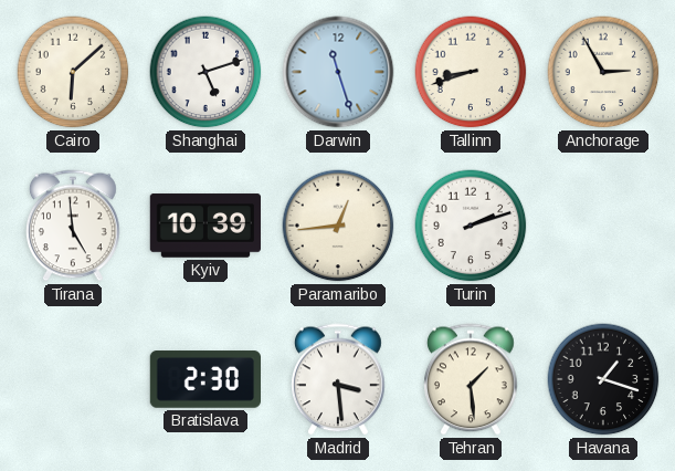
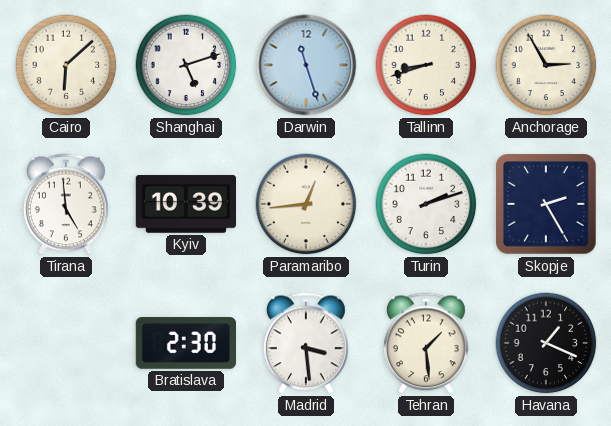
Skopje: none -> 2:25 (546, 204)
Havana: 1:18 -> 1:19 (546, 343)
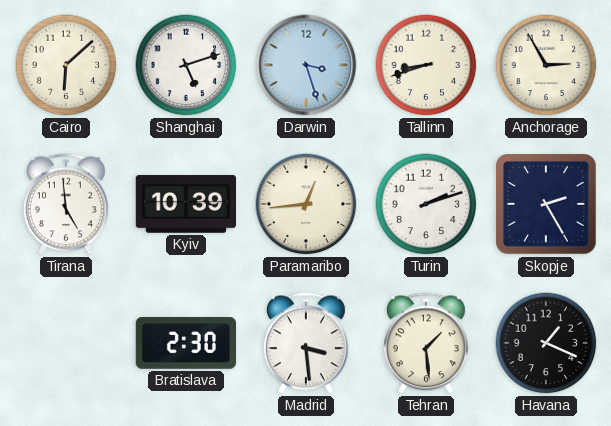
Darwin: 11:27 -> 3:27 (306, 65)
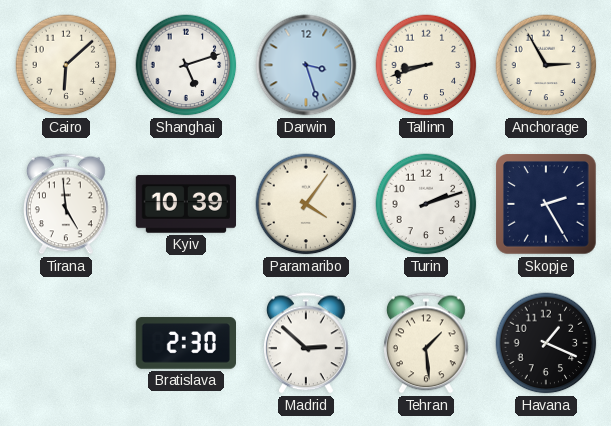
Paramaribo: 12:44 -> 4:06 (306, 204)
Madrid: 3:29 -> 2:52 (307, 343)
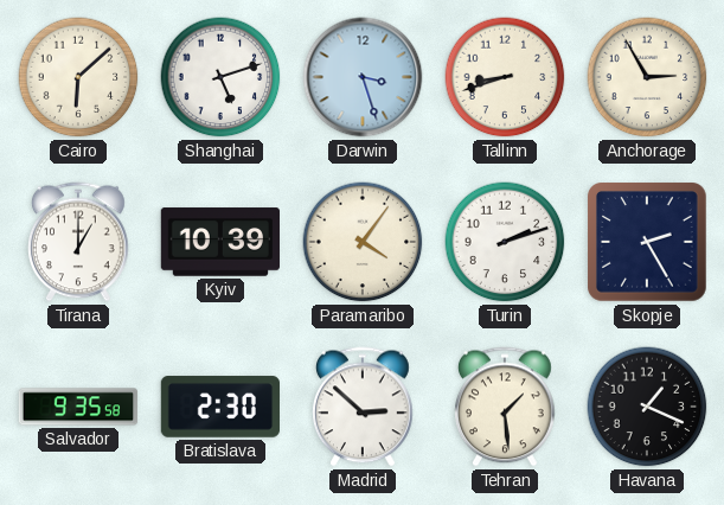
Tirana: 4:59 -> 1:00 (79, 242)
Salvador: none -> 9:35 (78, 407)
